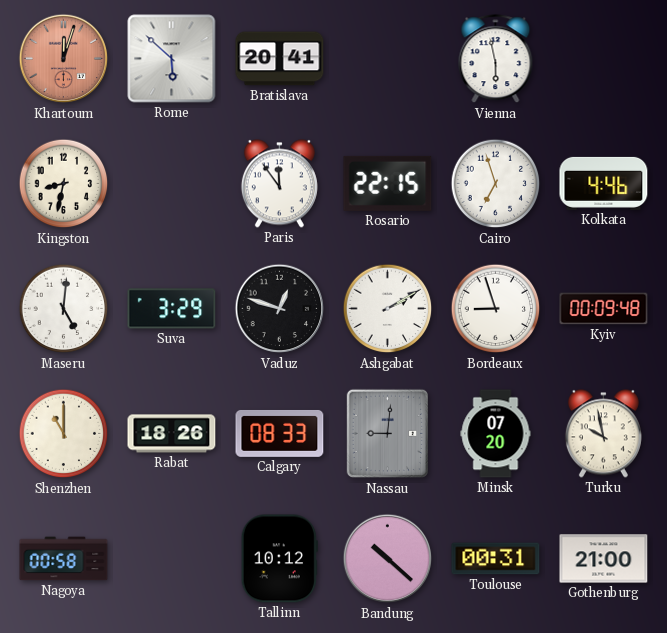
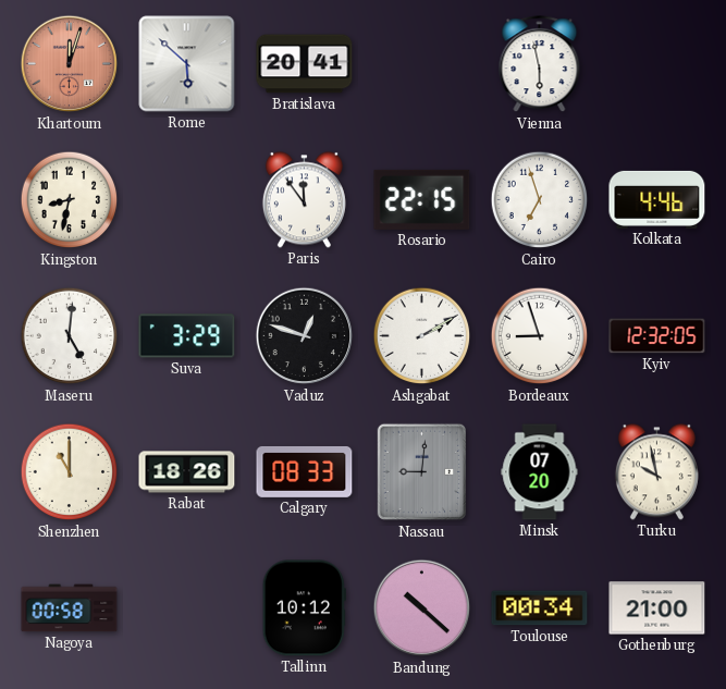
Kyiv: 00:09 -> 12:32 (657, 336)
Toulouse: 00:31 -> 00:34 (540, 608)
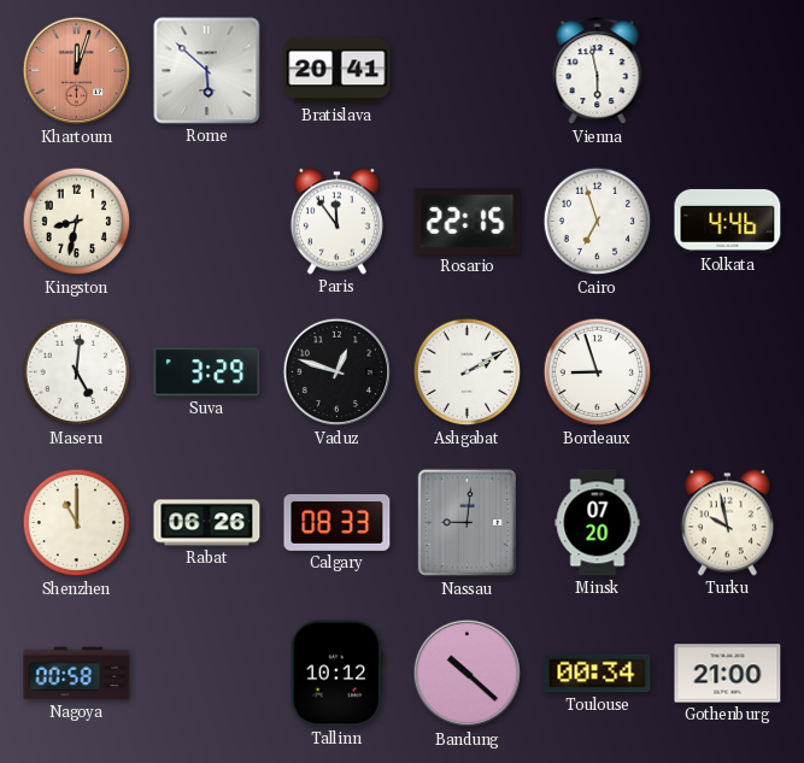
Kyiv: 12:32 -> none (657, 336)
Rabat: 18:26 -> 06:26 (207, 523)
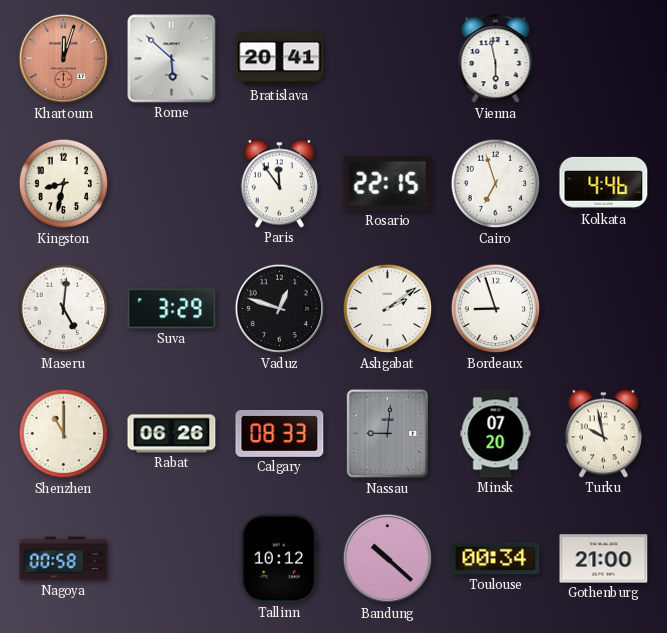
Ashgabat: 2:10 -> 2:09 (388, 309)
